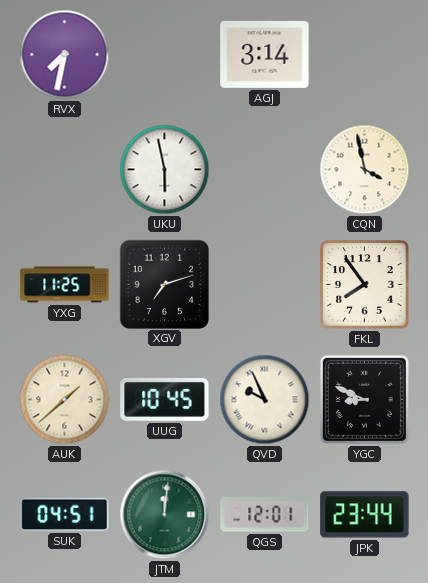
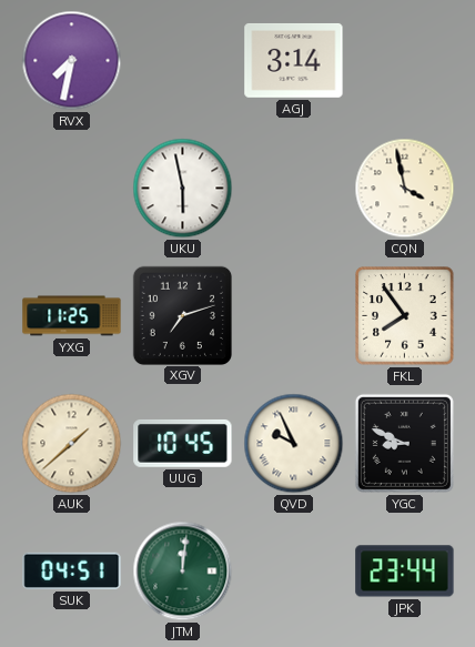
QGS: 12:01 -> none (265, 515)
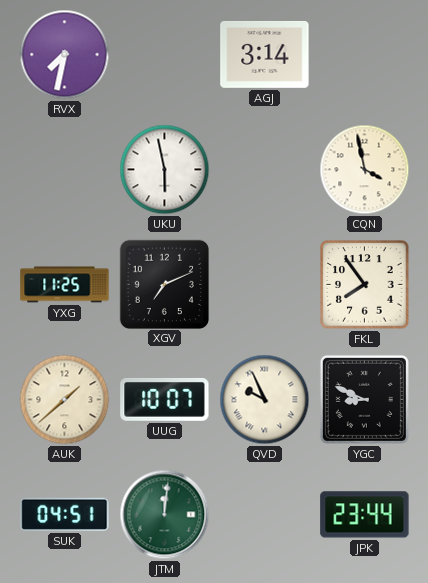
XGV: 7:12 -> 7:11 (164, 284)
UUG: 10:45 -> 10:07 (165, 399)
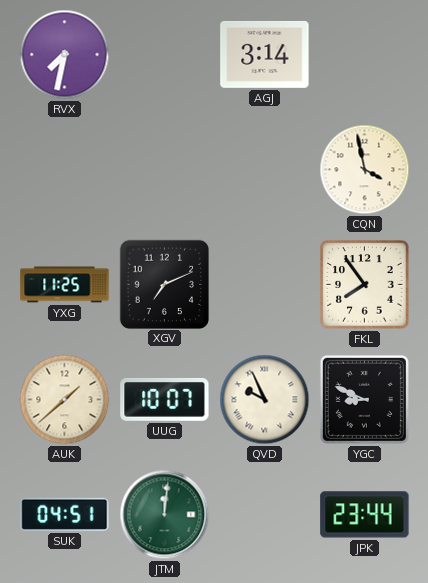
UKU: 5:58 -> none (165, 170)
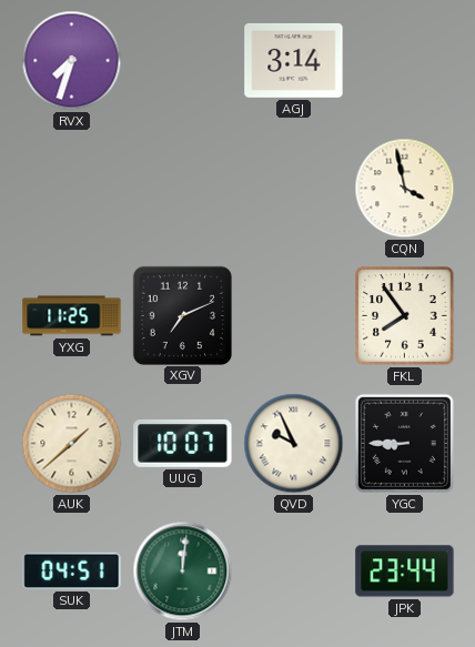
RVX: 7:32 -> 7:33 (72, 61)
YGC: 8:49 -> 8:45 (404, 443)
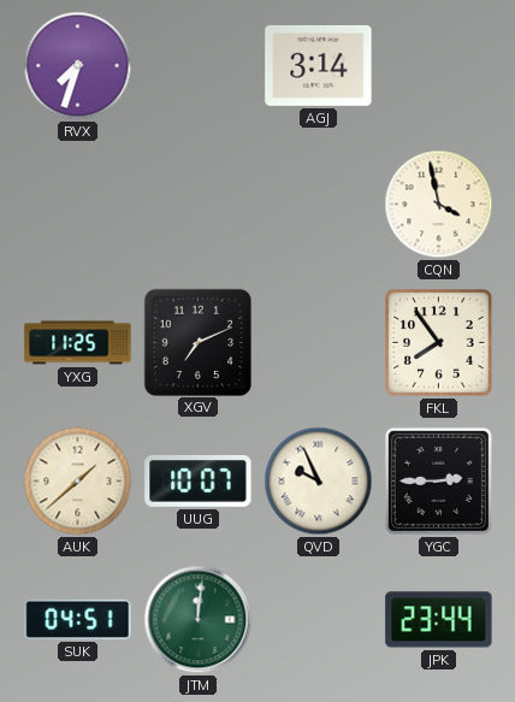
YGC: 8:45 -> 2:45 (438, 480)
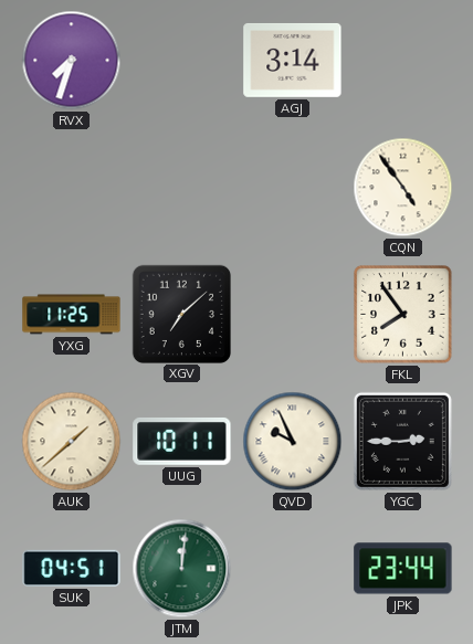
CQN: 3:58 -> 4:54 (403, 188)
XGV: 7:11 -> 7:08 (181, 314)
UUG: 10:07 -> 10:11 (182, 441)
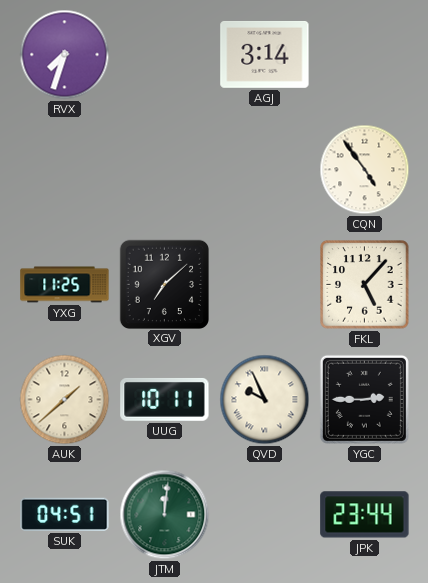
FKL: 7:54 -> 5:07 (365, 285)
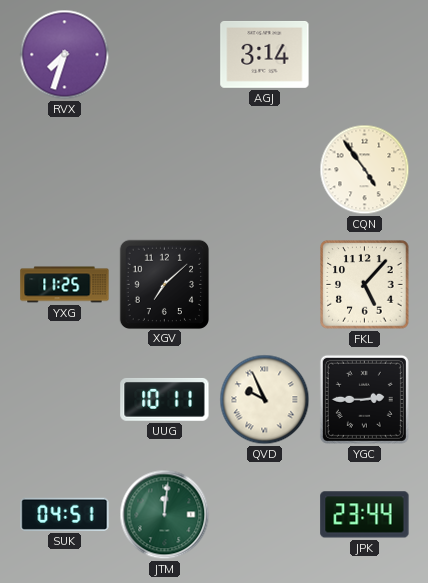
AUK: 1:38 -> none (65, 400)
